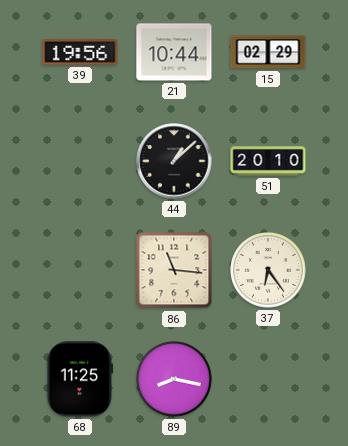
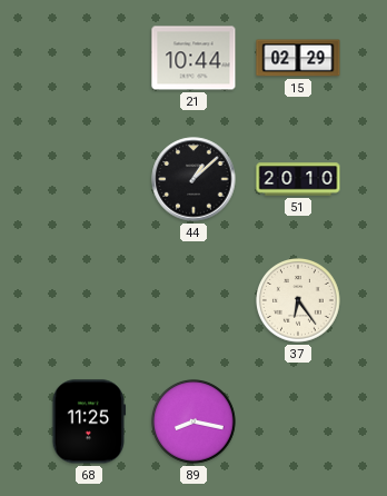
39: 19:56 -> none (80, 52)
86: 11:16 -> none (174, 270)
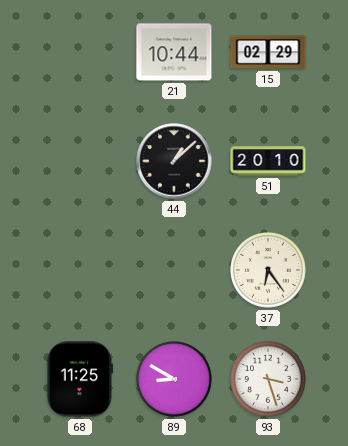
89: 8:17 -> 8:50 (175, 380)
93: none -> 3:27 (269, 380)
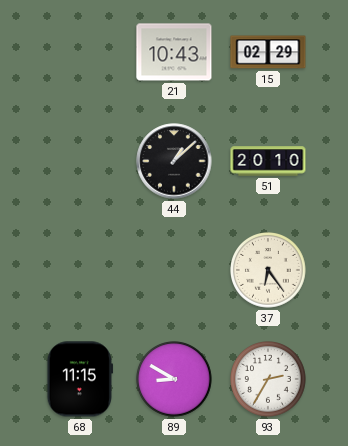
21: 10:44 -> 10:43 (174, 52)
68: 11:25 -> 11:15 (80, 379)
93: 3:27 -> 2:35 (269, 380)
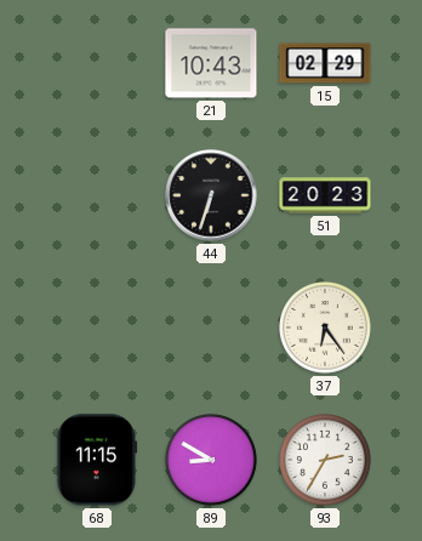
44: 1:08 -> 6:33 (211, 195)
51: 20:10 -> 20:23 (325, 195)
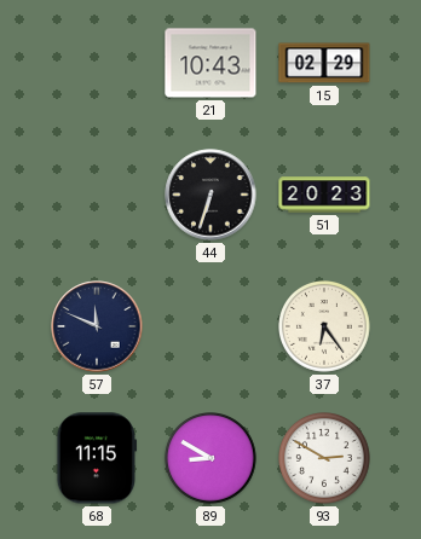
57: none -> 11:49 (97, 326)
93: 2:35 -> 2:50 (325, 459)
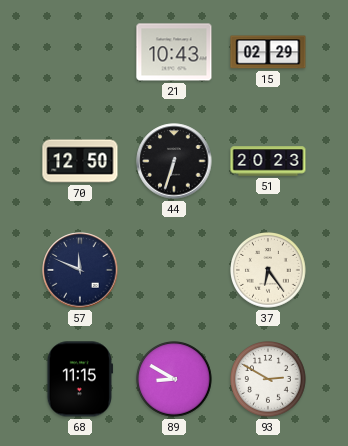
70: none -> 12:50 (80, 161)
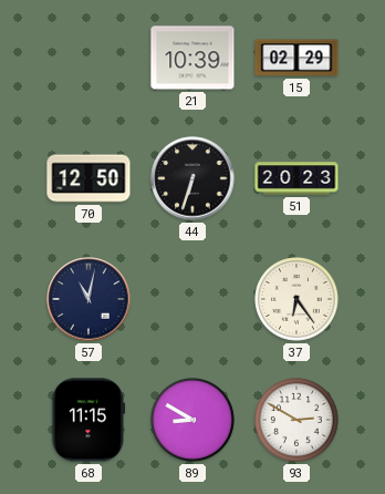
21: 10:43 -> 10:39 (192, 58)
57: 11:49 -> 11:02 (89, 299)
